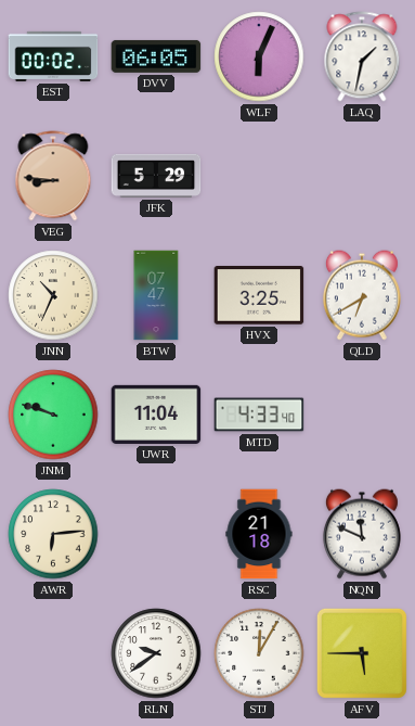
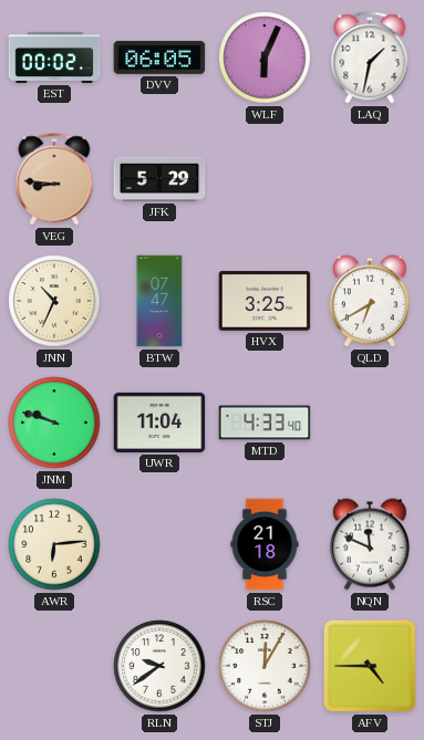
AFV: 5:45 -> 4:45 (370, 666)
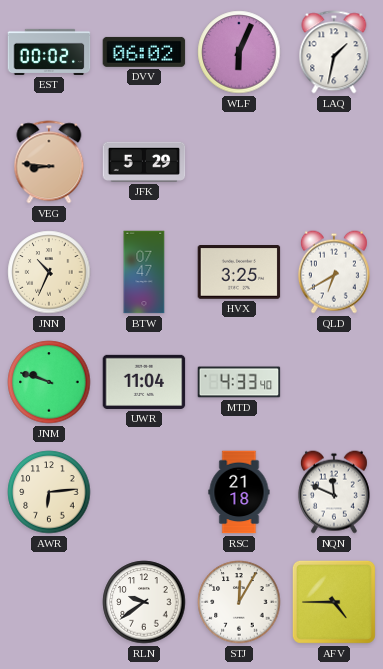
DVV: 06:05 -> 06:02 (144, 52)
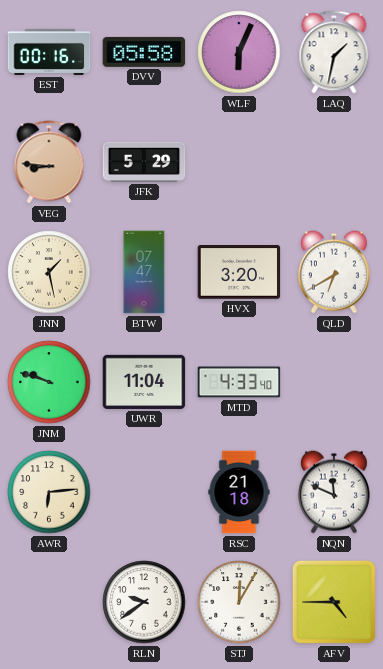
EST: 00:02 -> 00:16 (49, 52)
DVV: 06:02 -> 05:58 (144, 52)
JNN: 10:34 -> 1:28 (49, 272)
HVX: 3:25 -> 3:20 (239, 273)
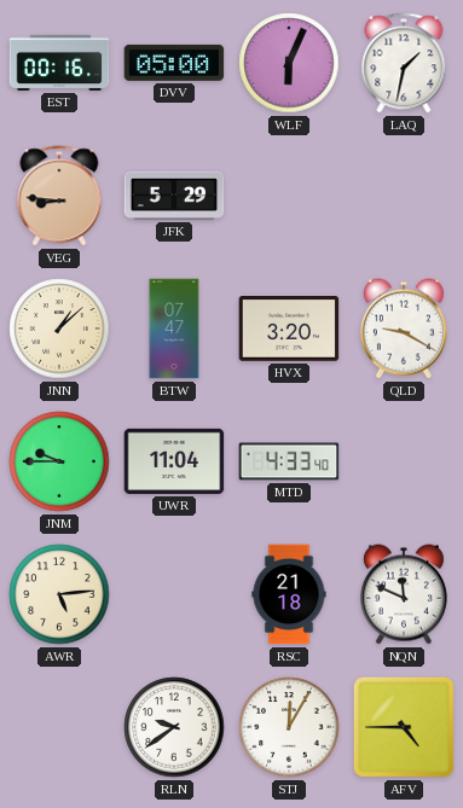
DVV: 05:58 -> 05:00 (174, 63)
JNN: 1:28 -> 1:08 (59, 329)
QLD: 6:40 -> 9:20 (404, 329)
JNM: 9:48 -> 9:45 (59, 461)
AWR: 6:14 -> 5:14 (59, 594)
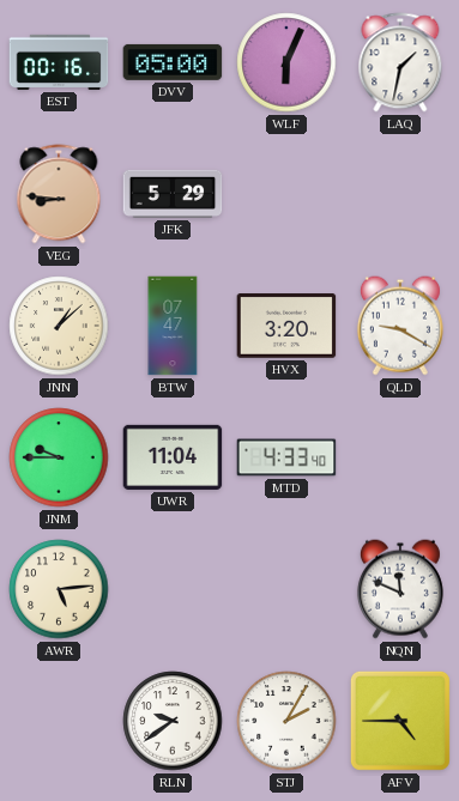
RSC: 21:18 -> none (289, 594)
STJ: 12:05 -> 2:05 (286, 721)
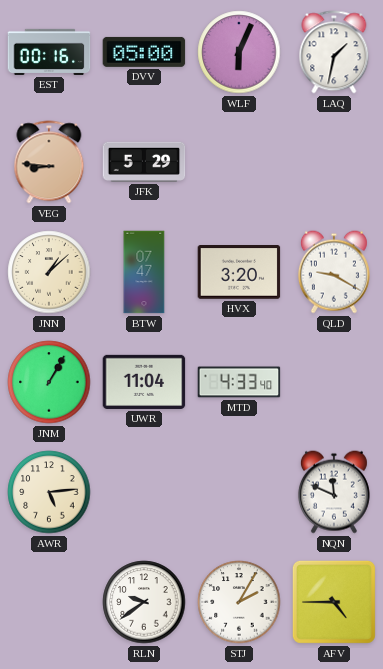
JNM: 9:45 -> 1:05 (49, 382)
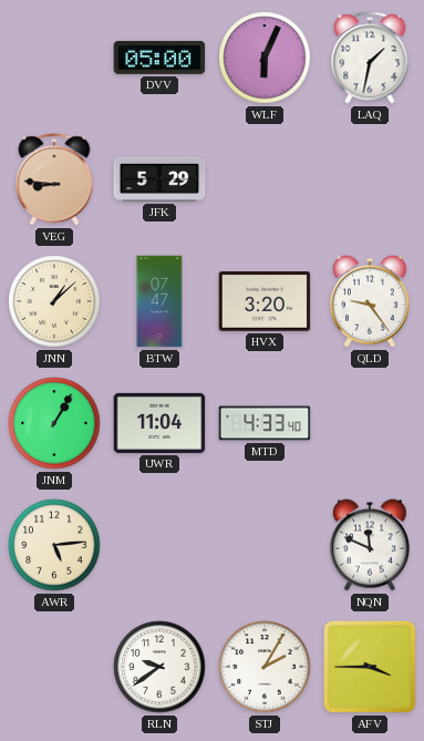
EST: 00:16 -> none (49, 52)
QLD: 9:20 -> 9:24 (370, 301)
AFV: 4:45 -> 3:45 (370, 667)
